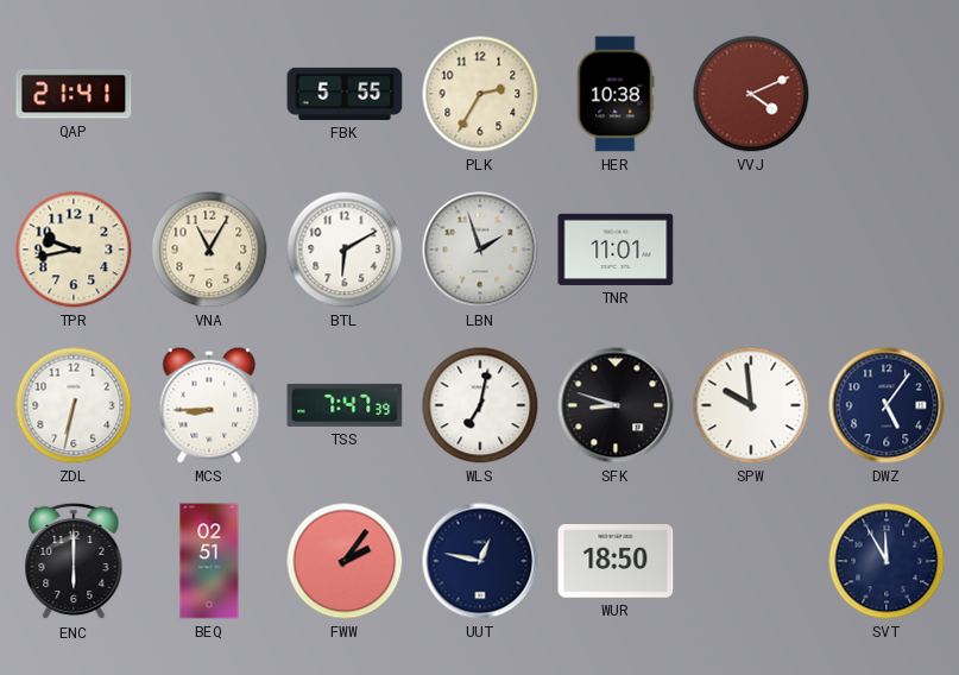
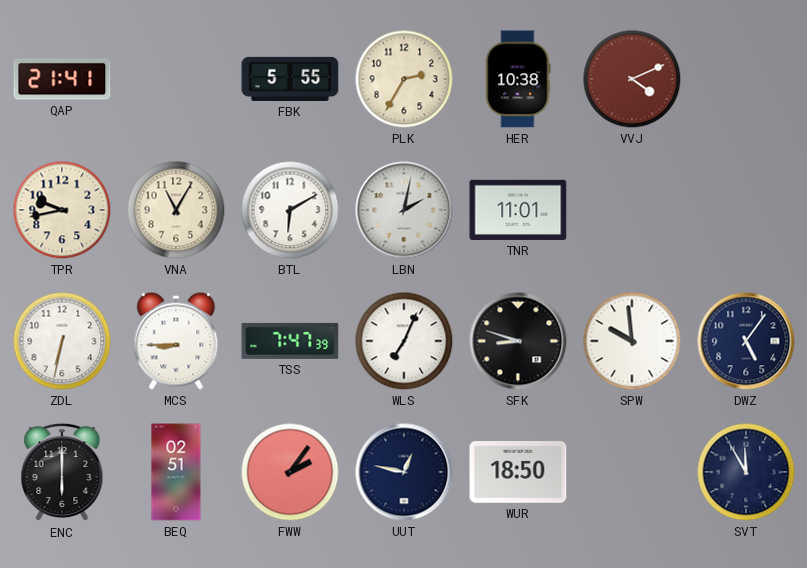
LBN: 1:57 -> 2:02 (404, 210)
WLS: 7:02 -> 7:04 (404, 341)
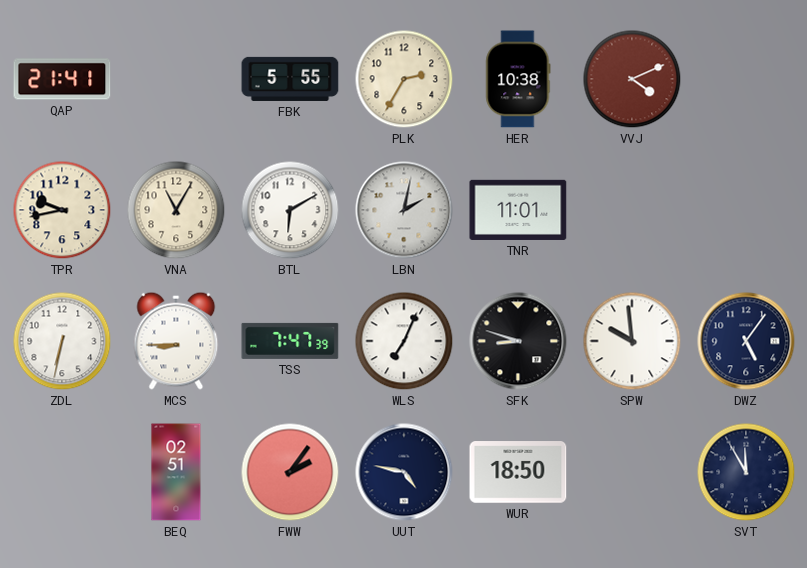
ENC: 6:00 -> none (62, 472)
UUT: 12:47 -> 4:47 (404, 472)
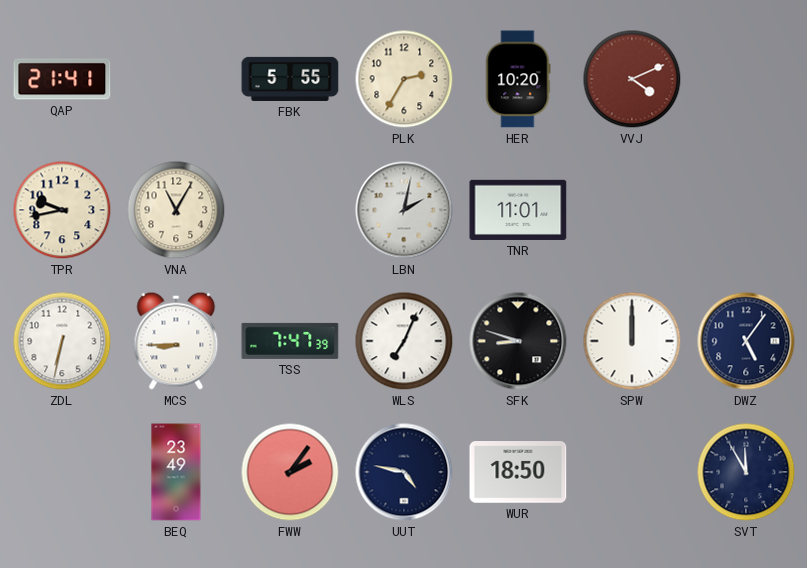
HER: 10:38 -> 10:20 (518, 79)
BTL: 6:10 -> none (290, 210)
SPW: 9:59 -> 12:00 (632, 341)
BEQ: 02:51 -> 23:49 (176, 472)
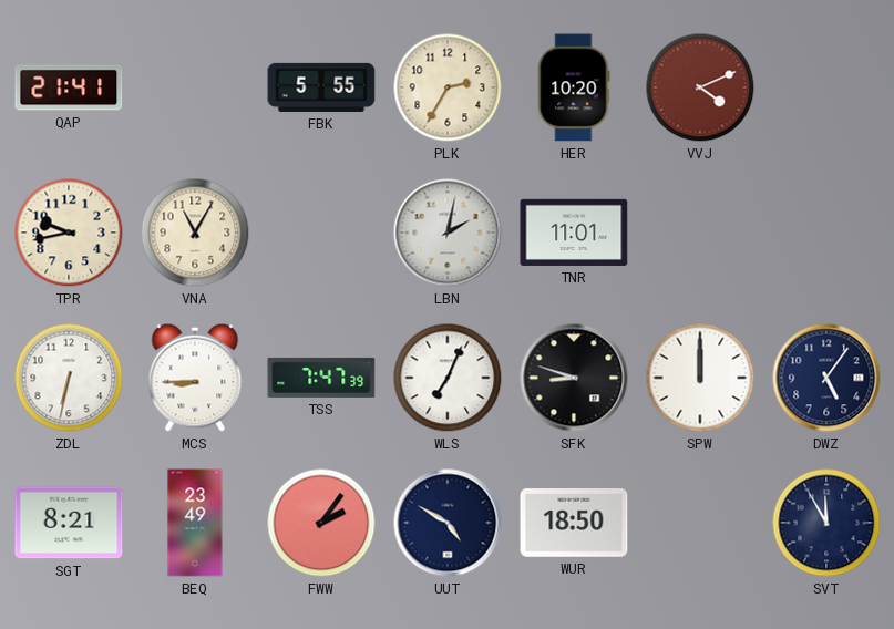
SGT: none -> 8:21 (69, 523)
UUT: 4:47 -> 4:50 (448, 523)
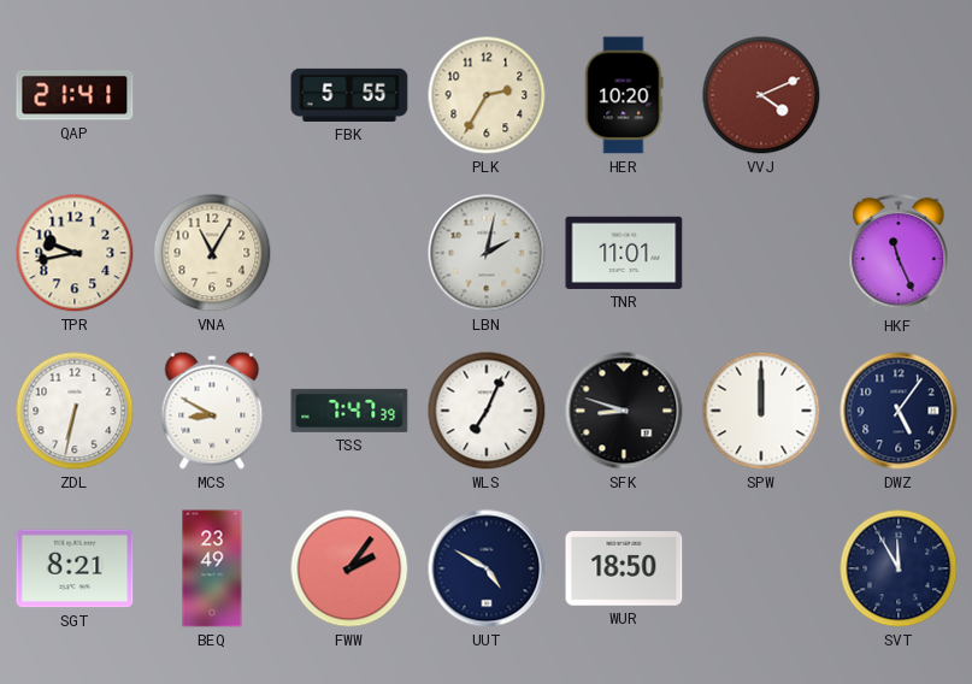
HKF: none -> 11:26 (899, 253)
MCS: 8:45 -> 8:50 (212, 411)
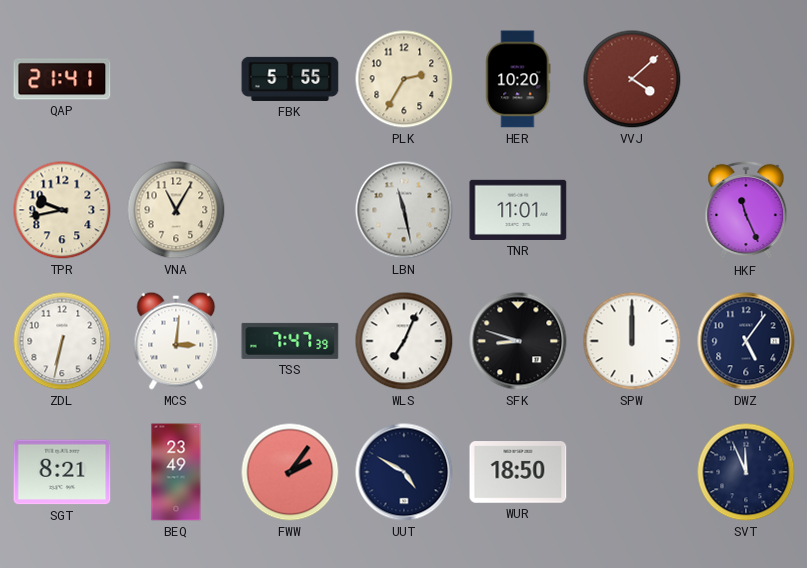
VVJ: 4:11 -> 4:08 (632, 79)
LBN: 2:02 -> 11:28 (404, 210)
MCS: 8:50 -> 3:01 (176, 341)
SVT: 11:55 -> 11:56 (746, 472)
